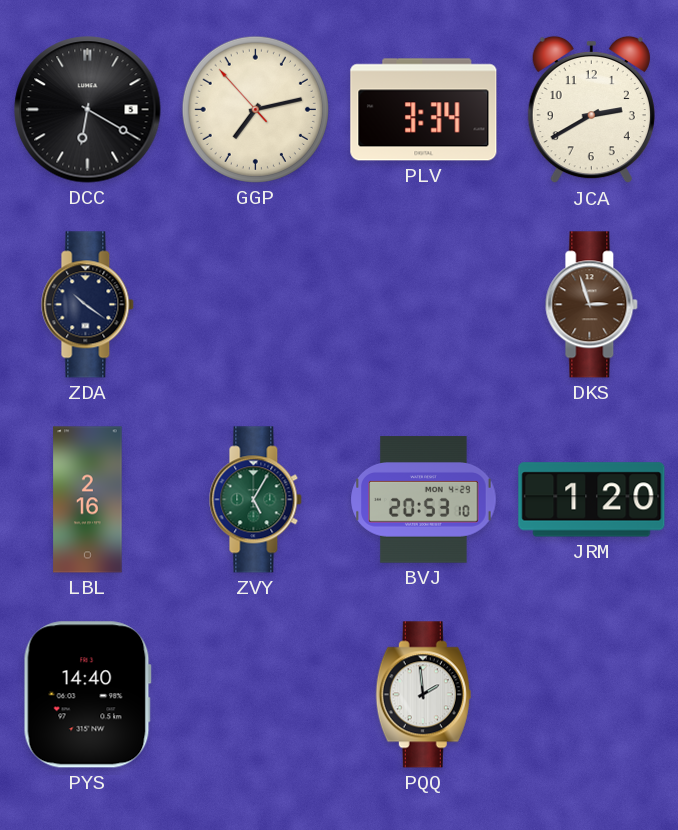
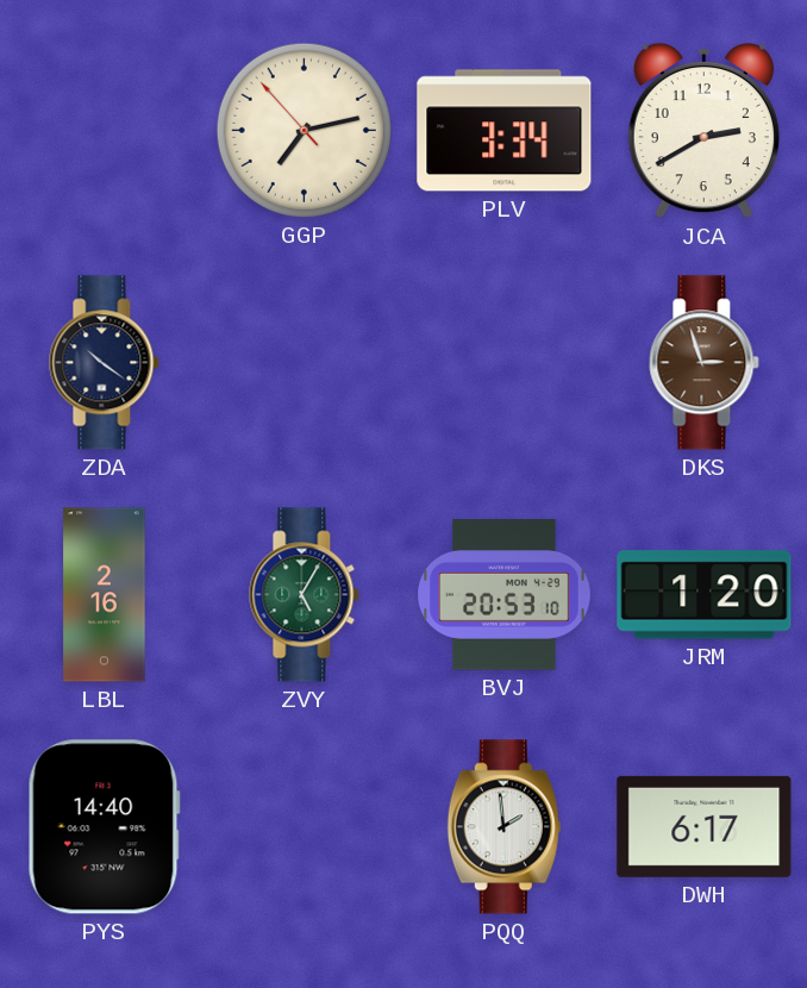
DCC: 6:20 -> none (88, 110)
DWH: none -> 6:17 (705, 826)
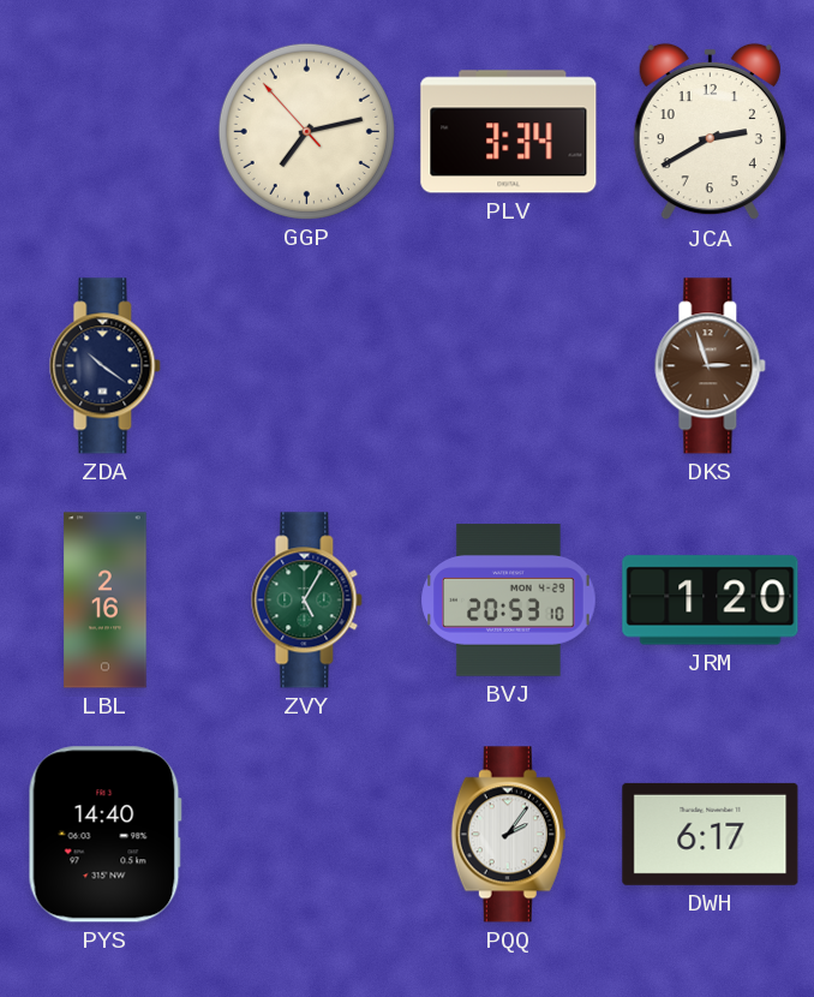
PQQ: 1:59 -> 2:06 (508, 835)
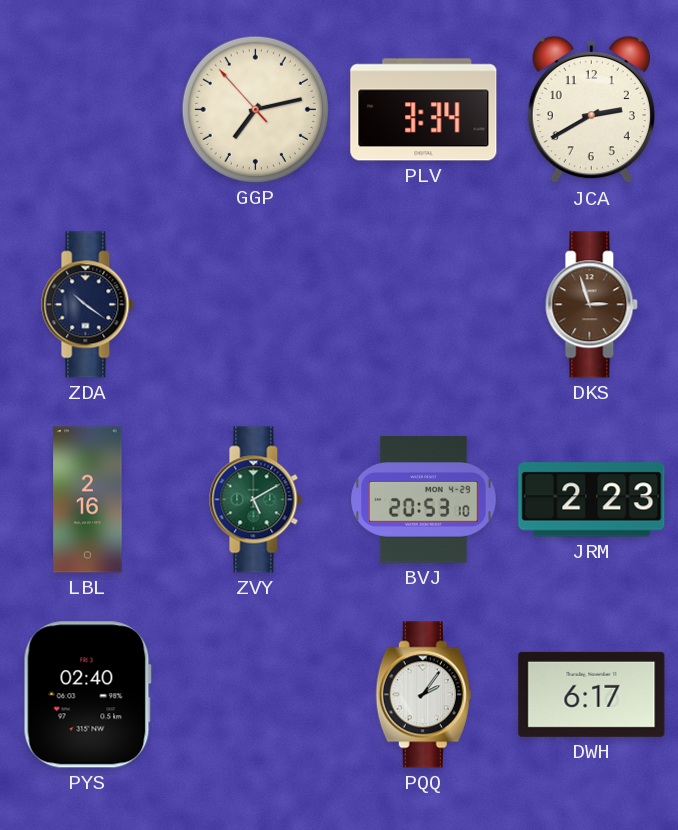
ZVY: 5:05 -> 5:10 (256, 500)
JRM: 1:20 -> 2:23 (592, 500)
PYS: 14:40 -> 02:40 (87, 695)
